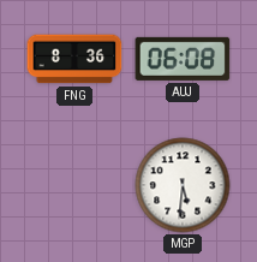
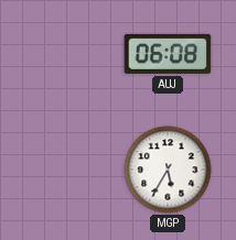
FNG: 8:36 -> none (74, 59)
MGP: 5:31 -> 5:35 (168, 170)
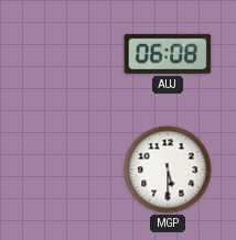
MGP: 5:35 -> 5:30 (168, 170)
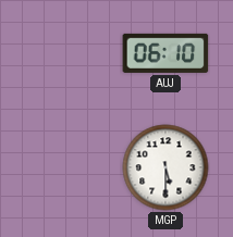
AUJ: 06:08 -> 06:10 (165, 53)
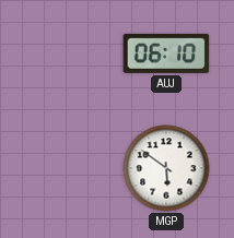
MGP: 5:30 -> 5:51 (166, 168)
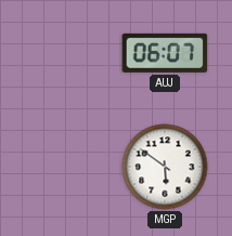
AUJ: 06:10 -> 06:07 (165, 53)
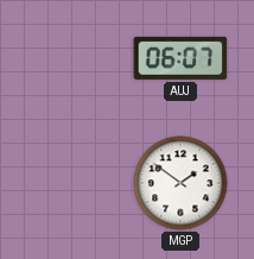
MGP: 5:51 -> 1:51 (180, 183)
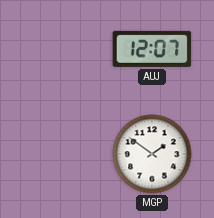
AUJ: 06:07 -> 12:07 (152, 49)
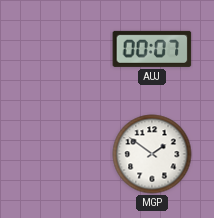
AUJ: 12:07 -> 00:07 (152, 49)
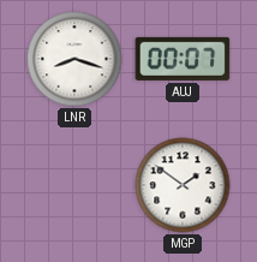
LNR: none -> 8:18 (74, 59)
